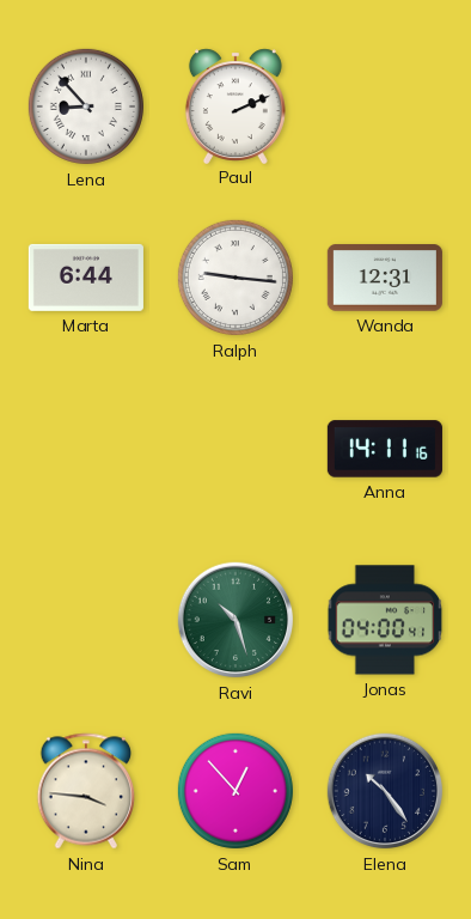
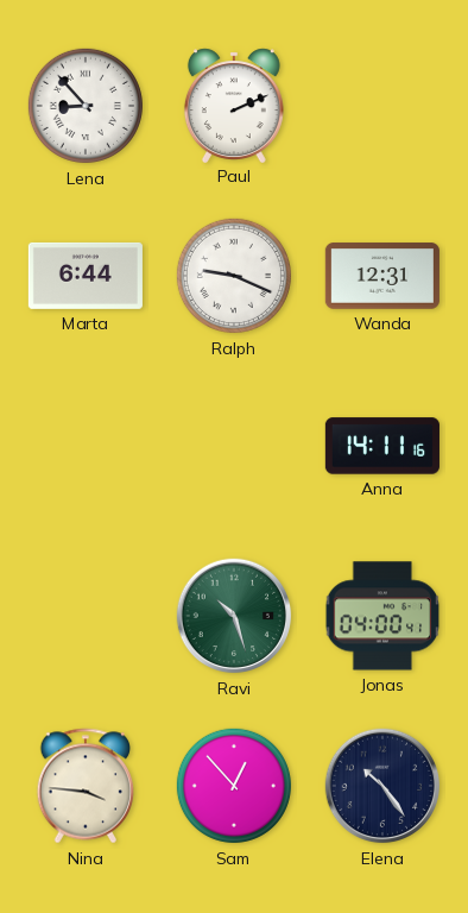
Ralph: 9:16 -> 9:19 (234, 276)
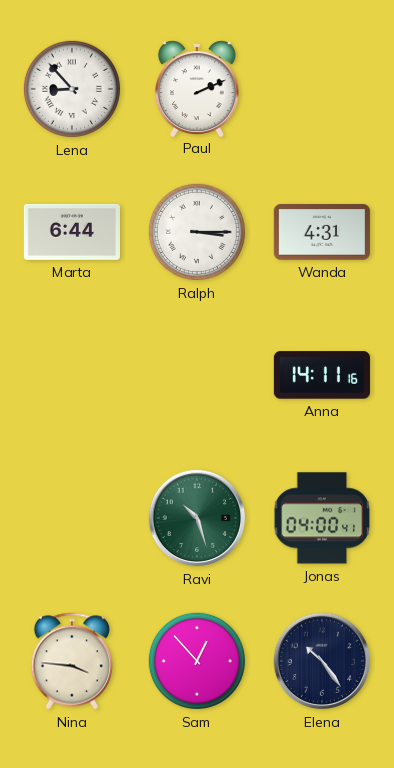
Ralph: 9:19 -> 3:15 (197, 232)
Wanda: 12:31 -> 4:31 (322, 232)
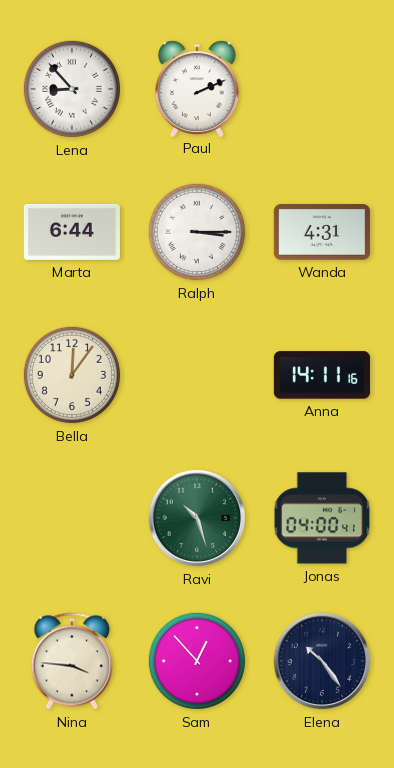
Bella: none -> 12:06 (72, 375)
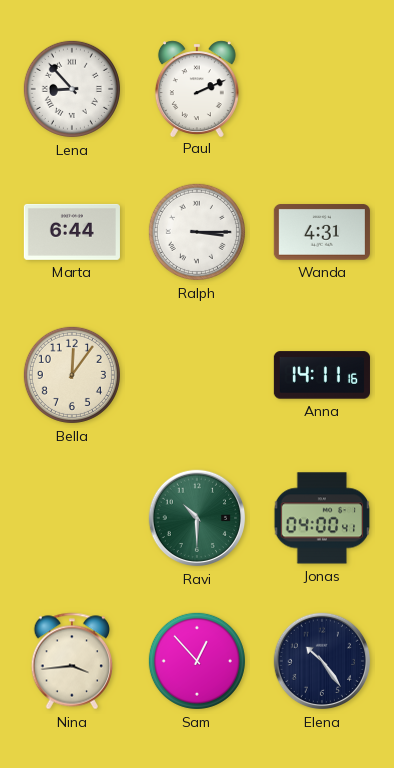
Ravi: 10:27 -> 10:30 (197, 518)
Nina: 3:46 -> 3:44 (72, 661)
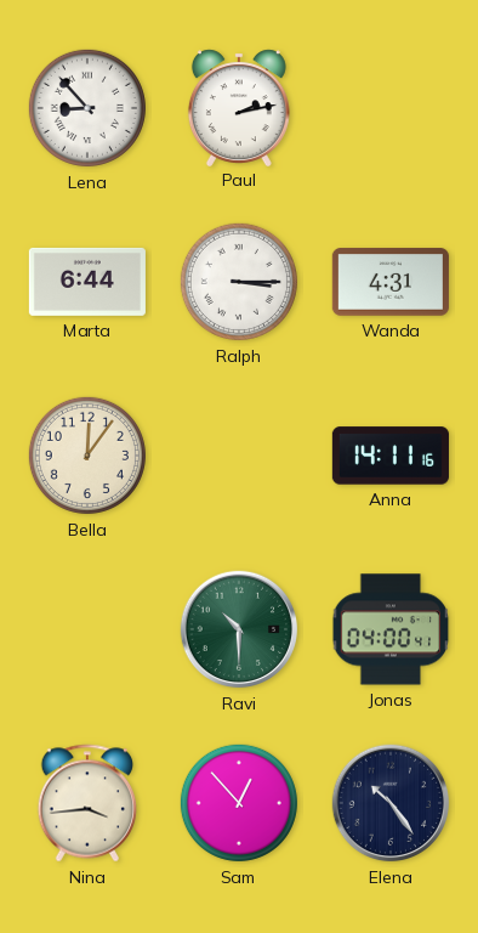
Paul: 2:11 -> 2:13 (239, 107)
